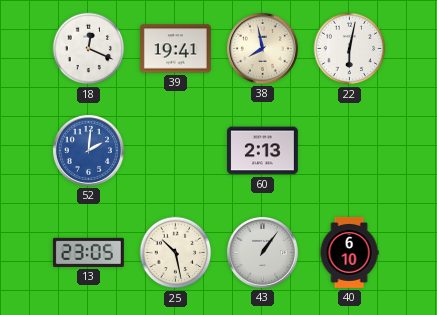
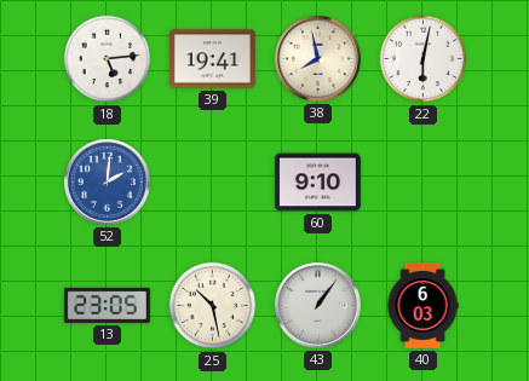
18: 12:19 -> 5:14 (108, 59)
60: 2:13 -> 9:10 (317, 183)
40: 6:10 -> 6:03 (422, 305)
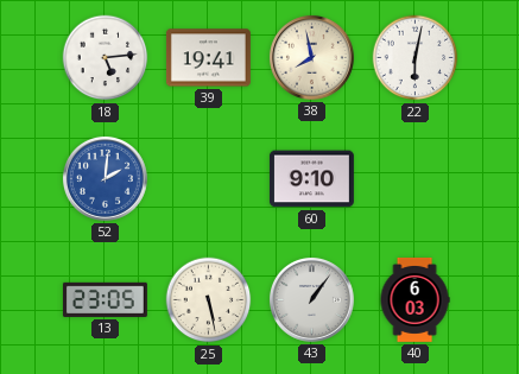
25: 10:28 -> 5:28 (209, 300)
